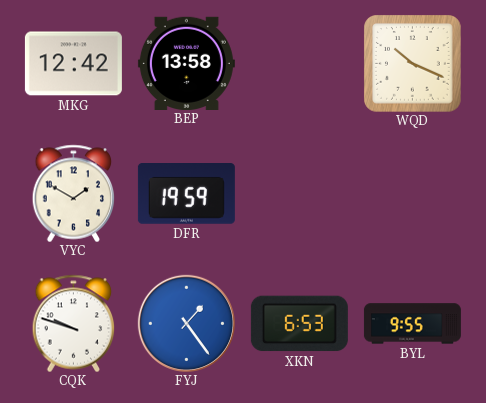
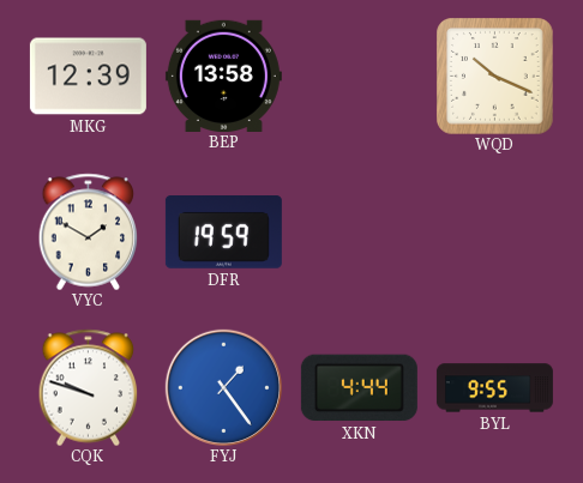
MKG: 12:42 -> 12:39 (88, 77)
XKN: 6:53 -> 4:44 (359, 388)
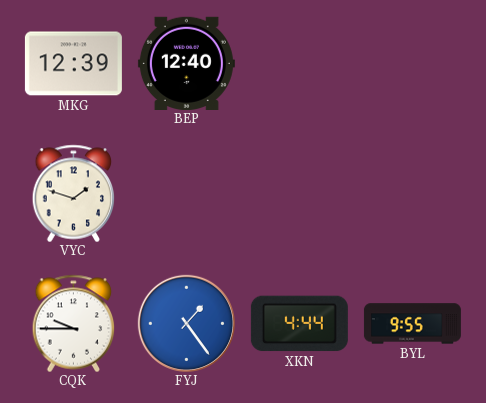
BEP: 13:58 -> 12:40 (186, 63)
WQD: 10:19 -> none (494, 76)
VYC: 1:50 -> 1:48 (74, 193)
DFR: 19:59 -> none (223, 233)
CQK: 9:48 -> 9:45 (74, 323)
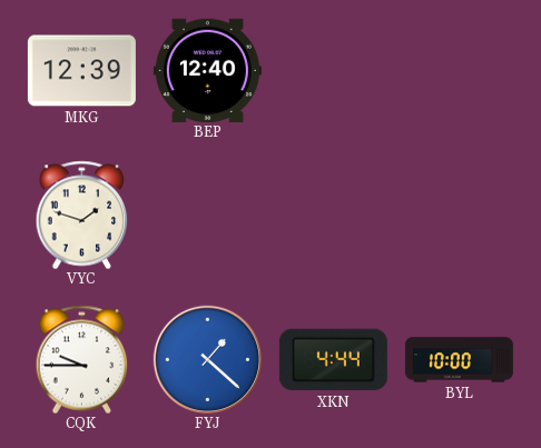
FYJ: 1:24 -> 1:22 (207, 359)
BYL: 9:55 -> 10:00 (459, 360)
